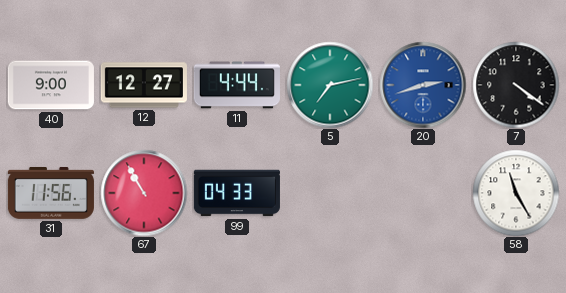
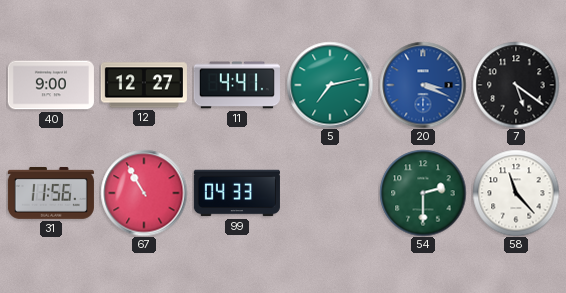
11: 4:44 -> 4:41 (237, 85)
20: 2:42 -> 3:19 (423, 85)
7: 4:21 -> 5:21 (516, 85)
54: none -> 2:30 (423, 193)
58: 11:25 -> 11:23 (516, 193)
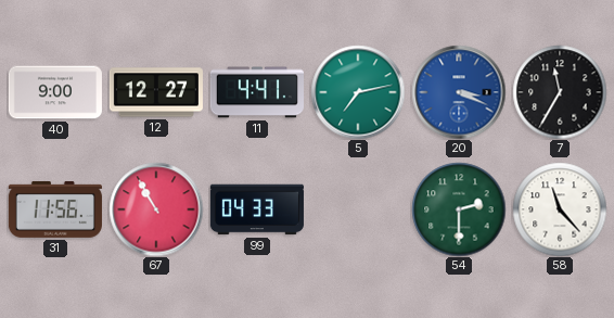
7: 5:21 -> 11:35 (560, 92)
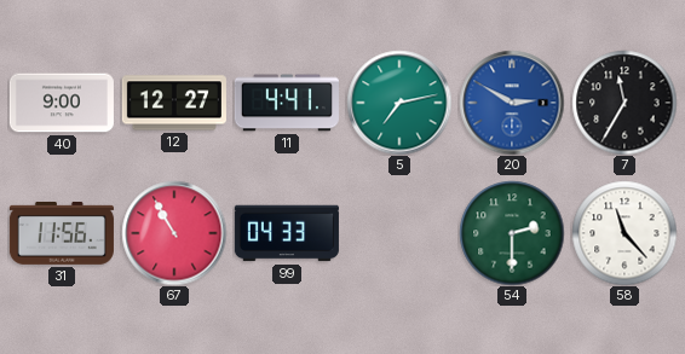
20: 3:19 -> 2:50 (512, 103)
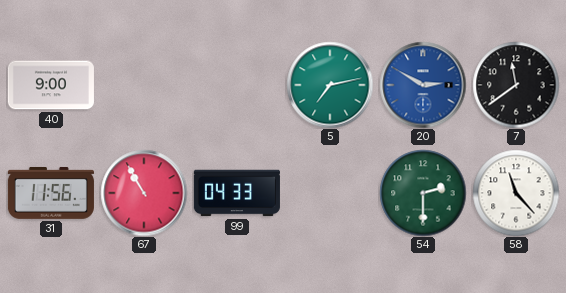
12: 12:27 -> none (174, 103)
11: 4:41 -> none (287, 103)
7: 11:35 -> 11:39 (516, 85)
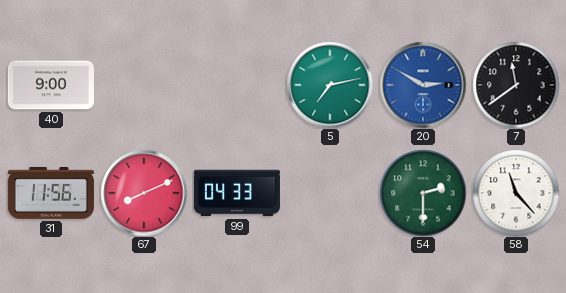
67: 10:55 -> 8:11 (144, 193)
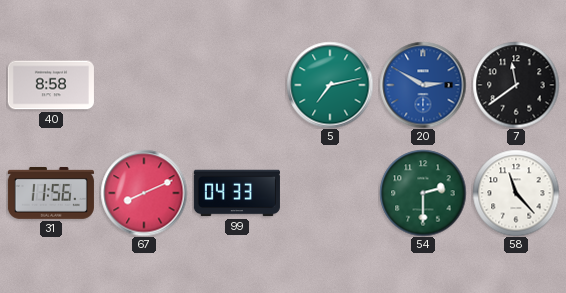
40: 9:00 -> 8:58 (51, 85)
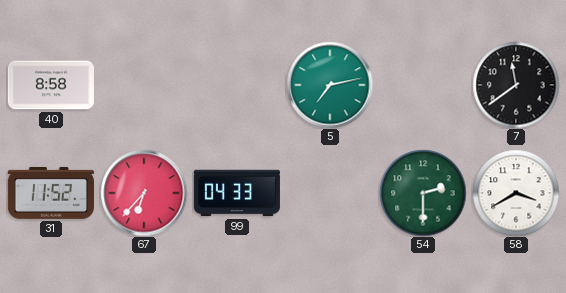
20: 2:50 -> none (423, 85)
31: 11:56 -> 11:52 (51, 193)
67: 8:11 -> 6:37 (144, 193)
58: 11:23 -> 3:40 (516, 193)
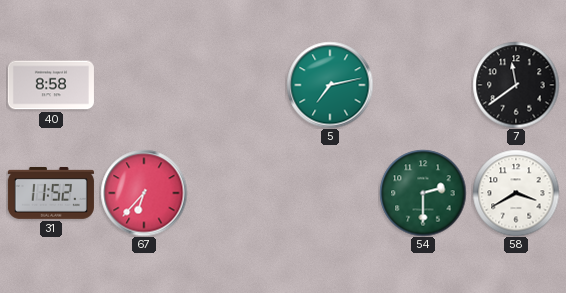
99: 04:33 -> none (237, 193)
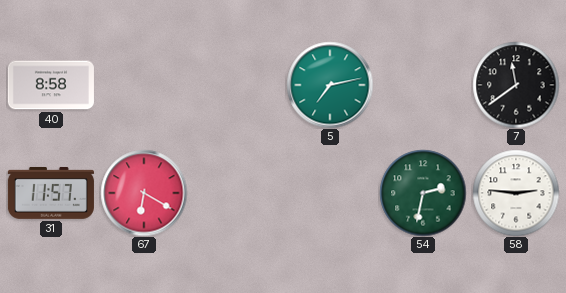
31: 11:52 -> 11:57 (51, 193)
67: 6:37 -> 6:20 (144, 193)
54: 2:30 -> 2:32 (423, 193)
58: 3:40 -> 2:46 (516, 193)
